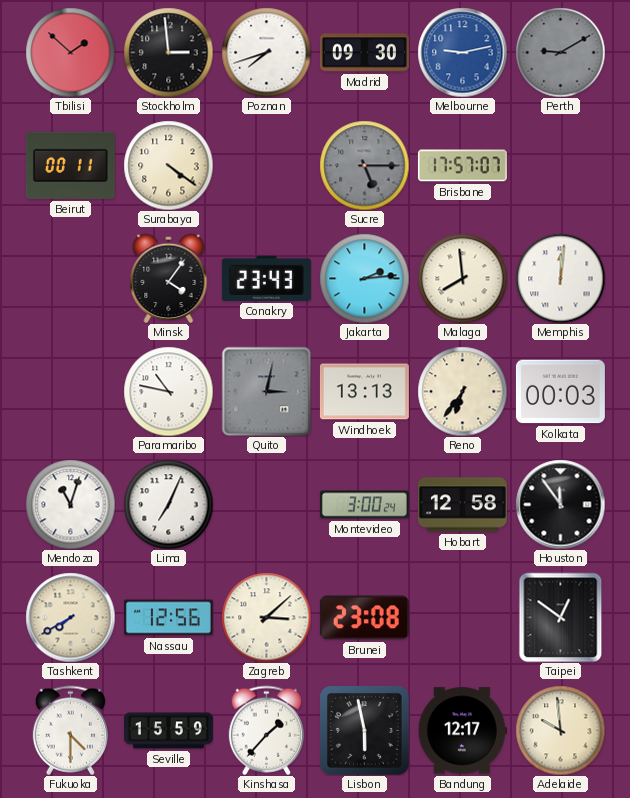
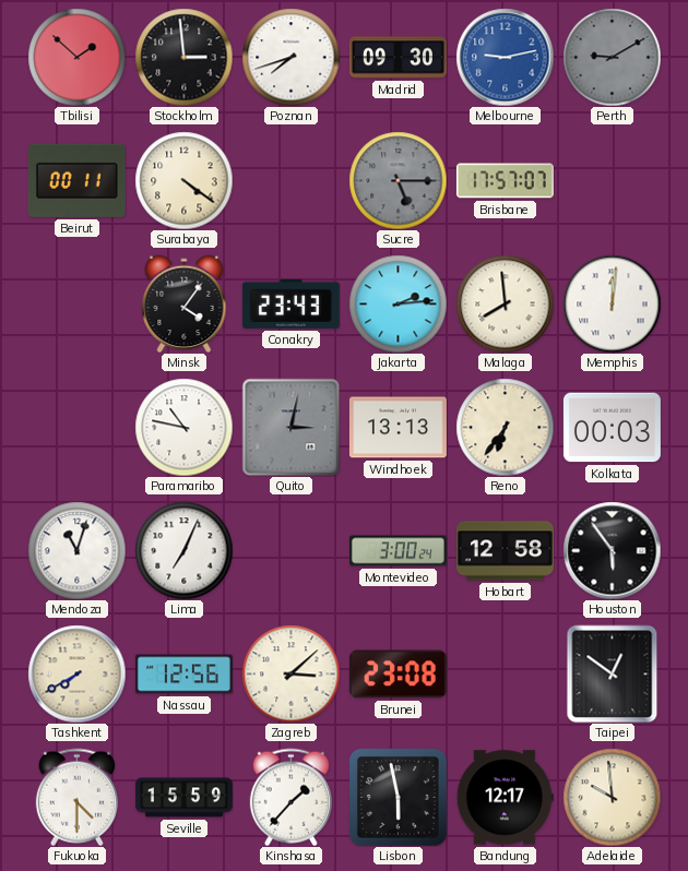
Houston: 11:54 -> 5:54 (612, 550)
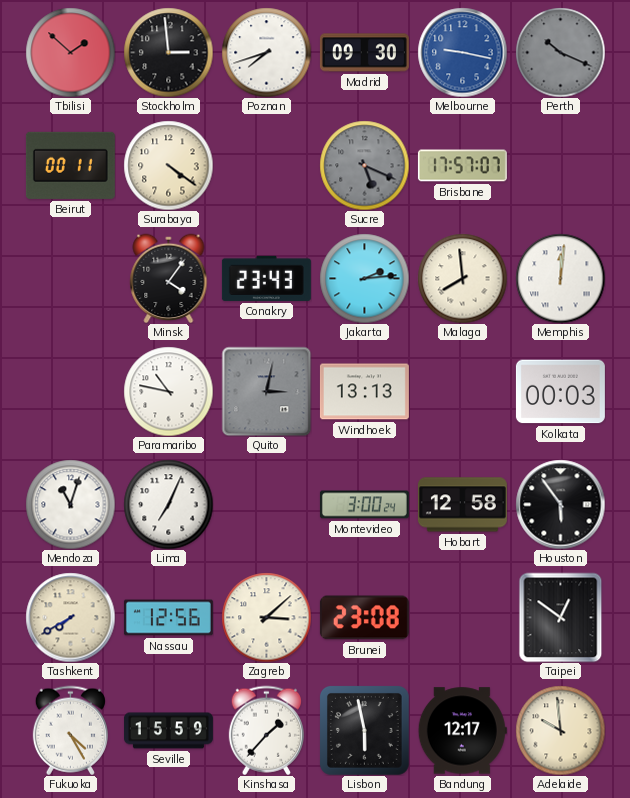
Melbourne: 9:13 -> 9:17 (462, 52)
Perth: 9:10 -> 10:19 (560, 52)
Sucre: 5:15 -> 5:19 (364, 165)
Reno: 6:36 -> none (505, 427)
Fukuoka: 4:30 -> 4:25 (70, 730)
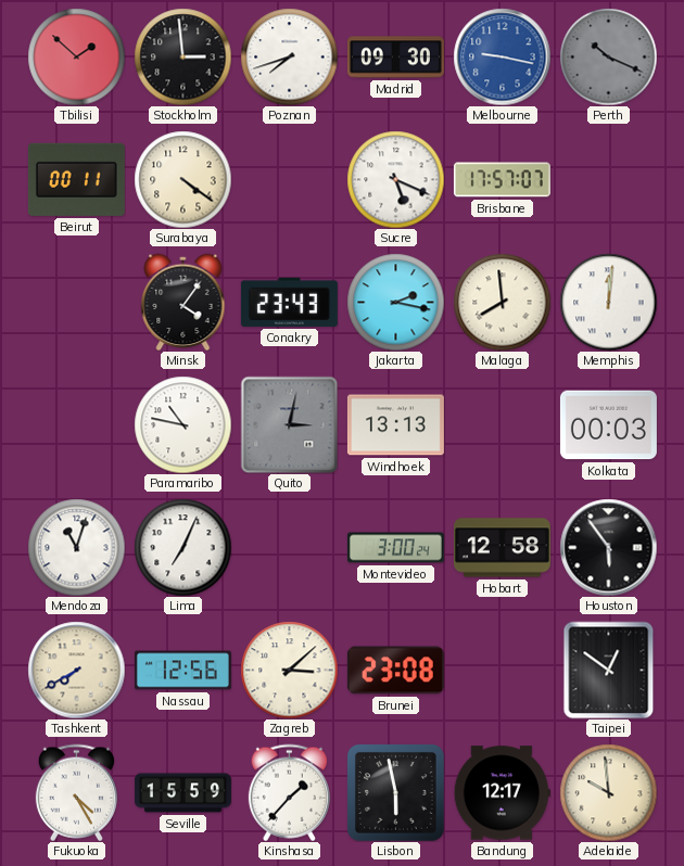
Sucre dial: grey -> white (395, 179)
Jakarta: 2:14 -> 2:17 (395, 302)
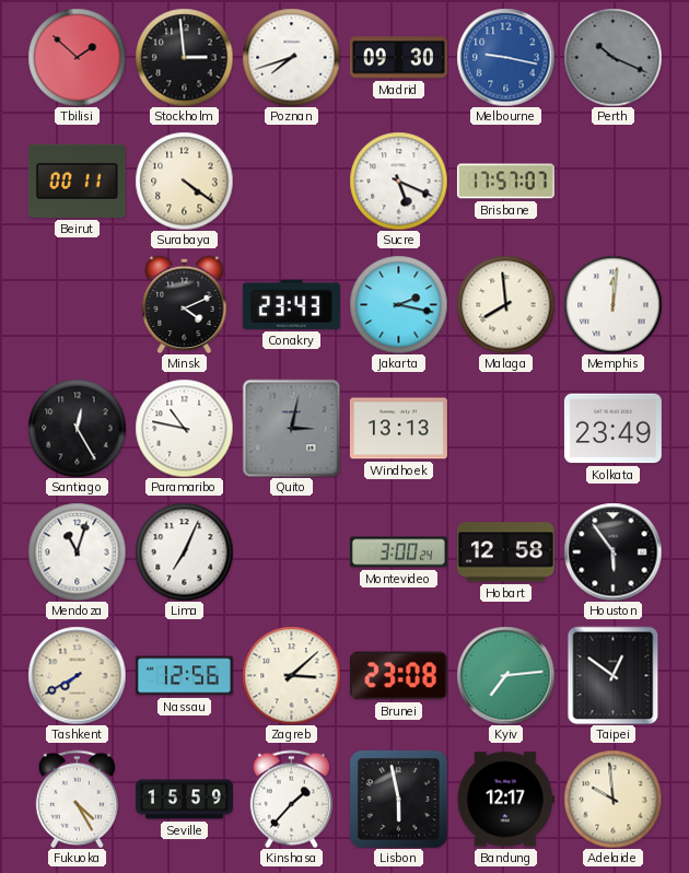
Minsk: 4:06 -> 4:11 (185, 304)
Santiago: none -> 12:25 (77, 428)
Kolkata: 00:03 -> 23:49 (612, 429)
Kyiv: none -> 7:14 (505, 675)
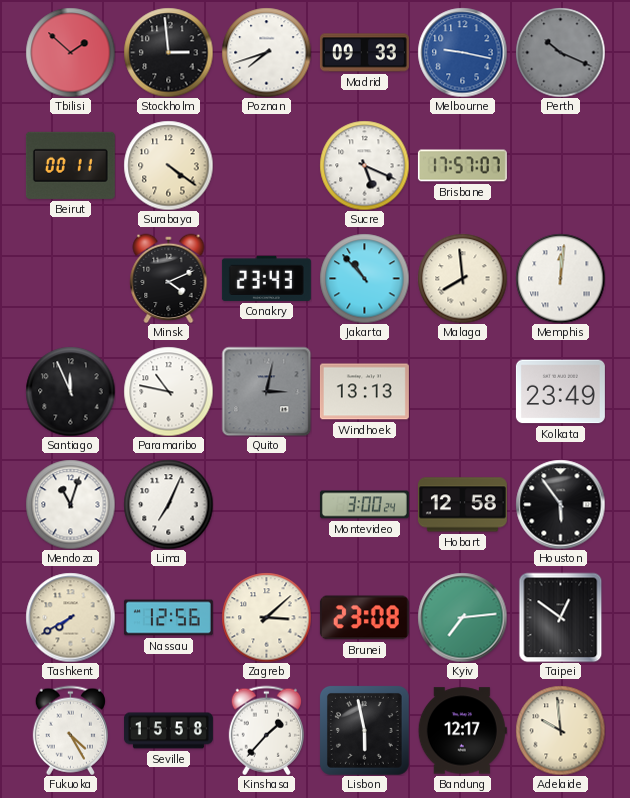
Madrid: 09:30 -> 09:33 (364, 53)
Jakarta: 2:17 -> 10:53 (364, 278)
Santiago: 12:25 -> 11:56 (70, 391)
Seville: 15:59 -> 15:58 (168, 731)
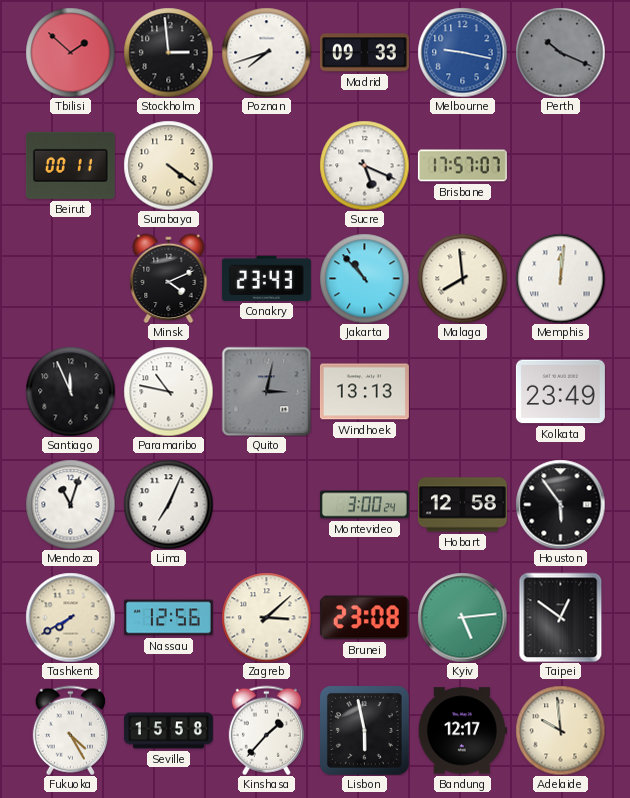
Kyiv: 7:14 -> 5:14 (462, 617)
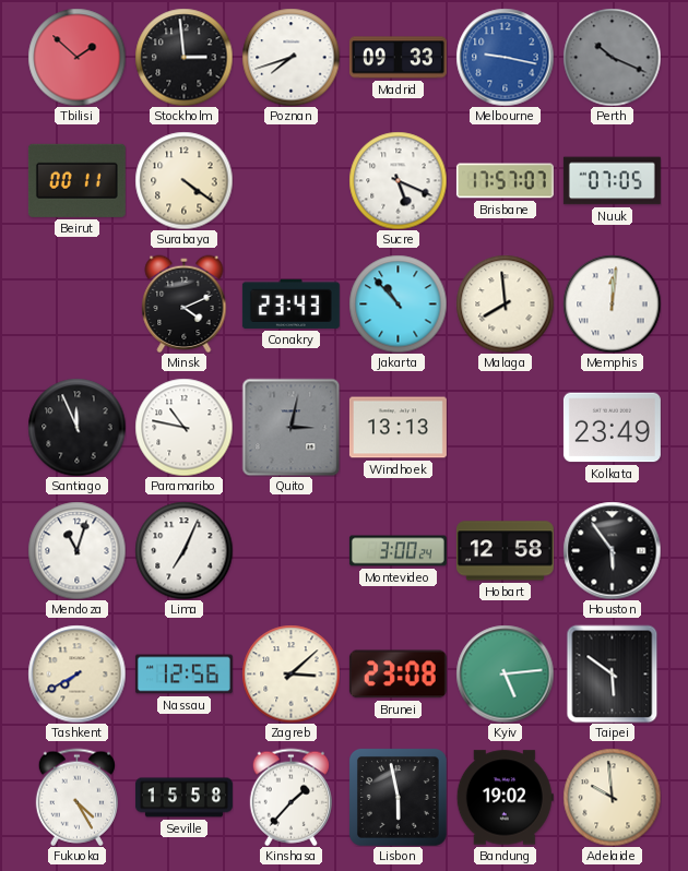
Nuuk: none -> 07:05 (612, 181)
Taipei: 12:51 -> 5:51 (613, 673)
Bandung: 12:17 -> 19:02 (505, 798)
